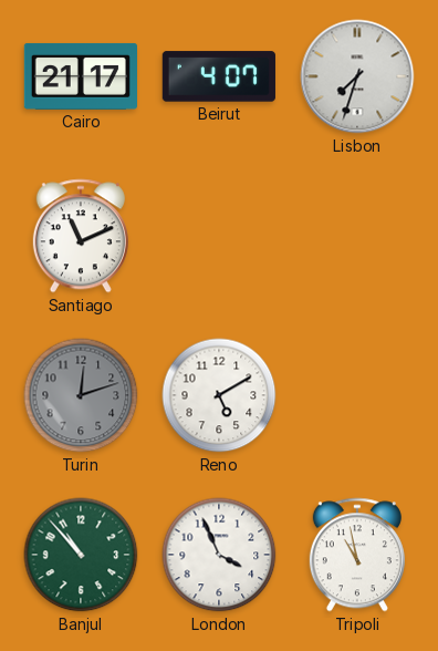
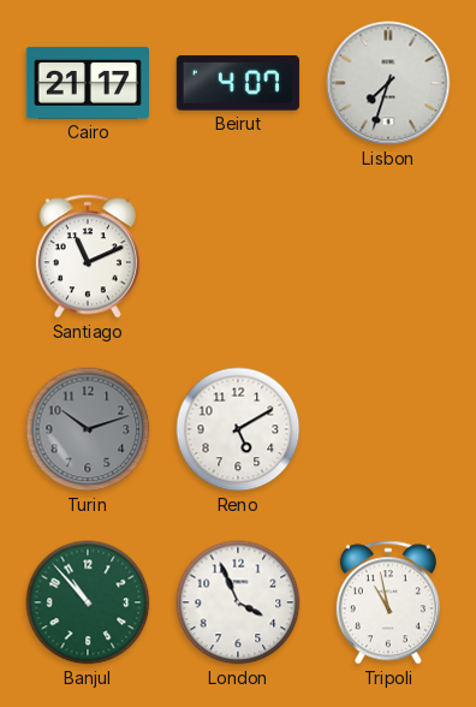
Turin: 12:12 -> 10:12 (88, 429)
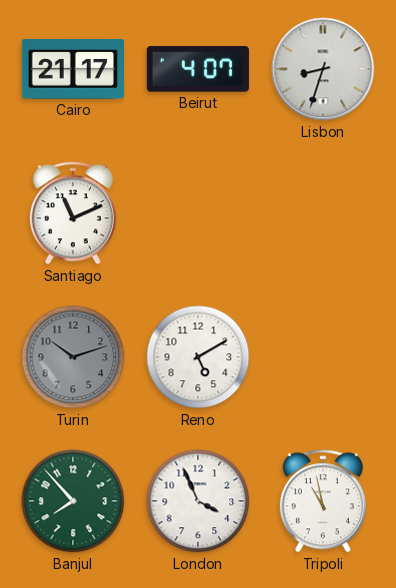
Lisbon: 7:33 -> 8:33 (323, 69)
Banjul: 10:53 -> 7:53 (73, 501)
